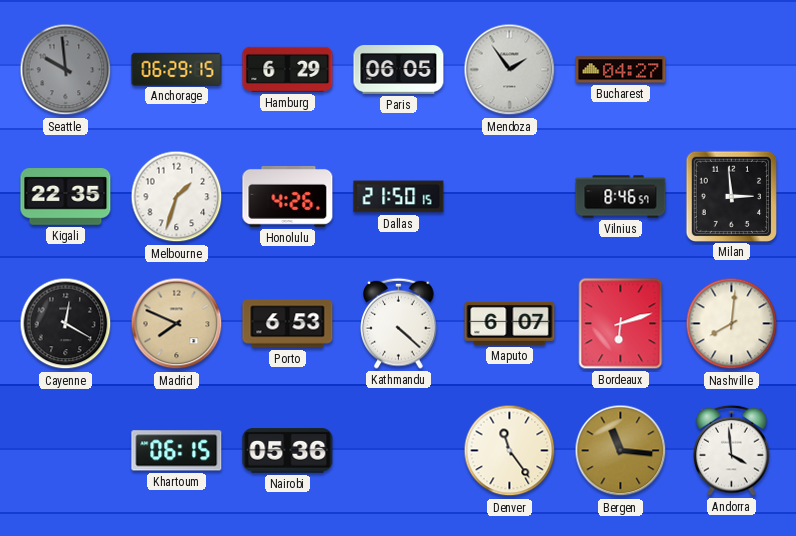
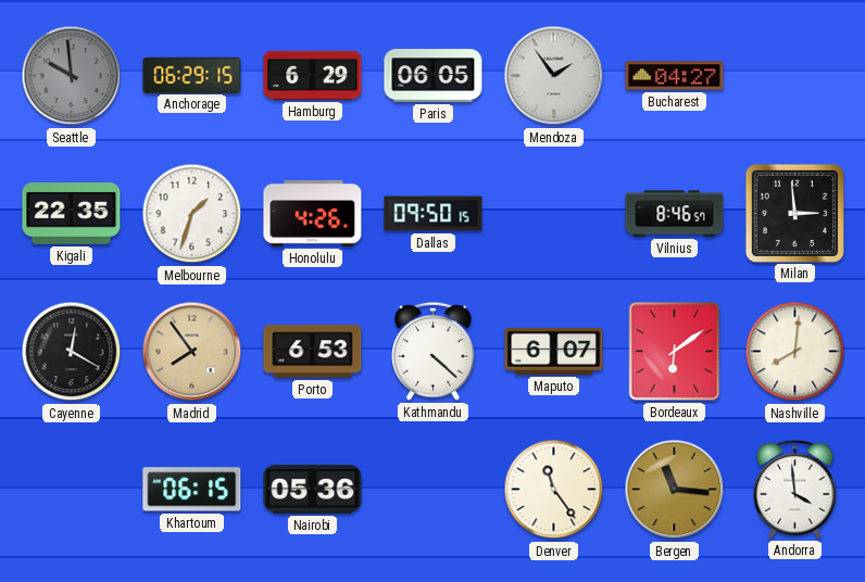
Dallas: 21:50 -> 09:50 (434, 214)
Madrid: 7:49 -> 7:54 (192, 352)
Bordeaux: 6:12 -> 6:09 (675, 352)
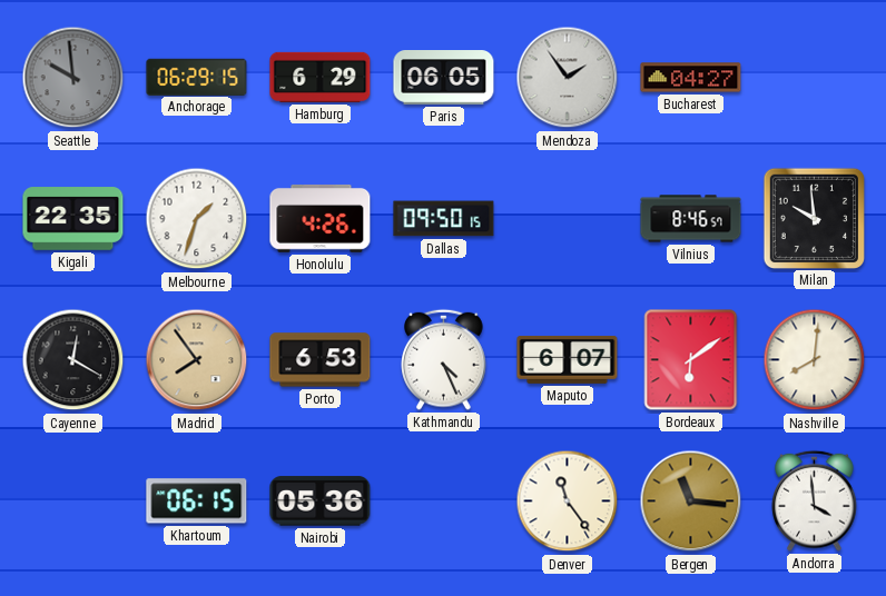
Milan: 2:59 -> 9:59 (814, 218)
Kathmandu: 4:22 -> 4:26 (444, 359)
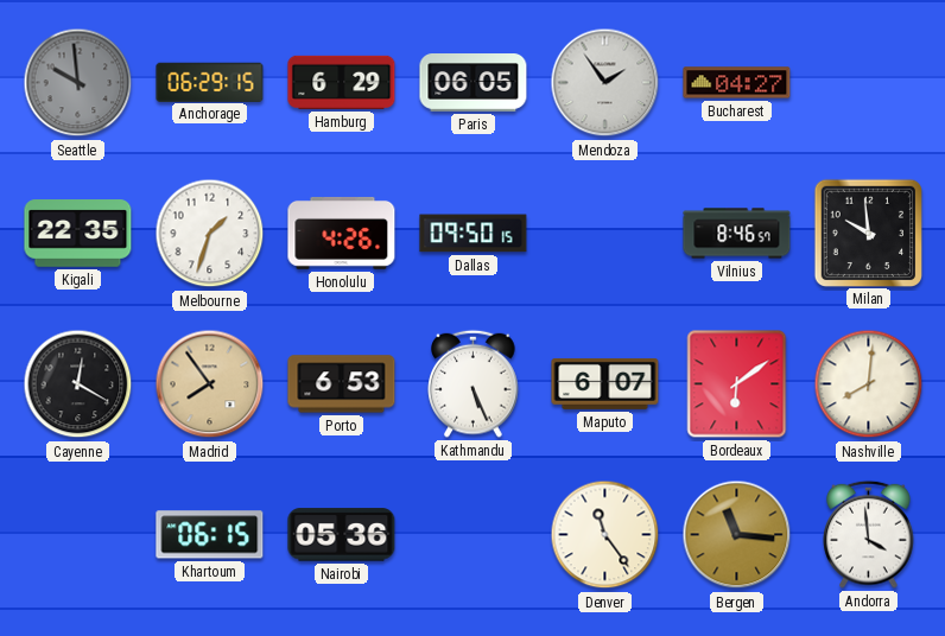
Kathmandu: 4:26 -> 5:26 (474, 383)
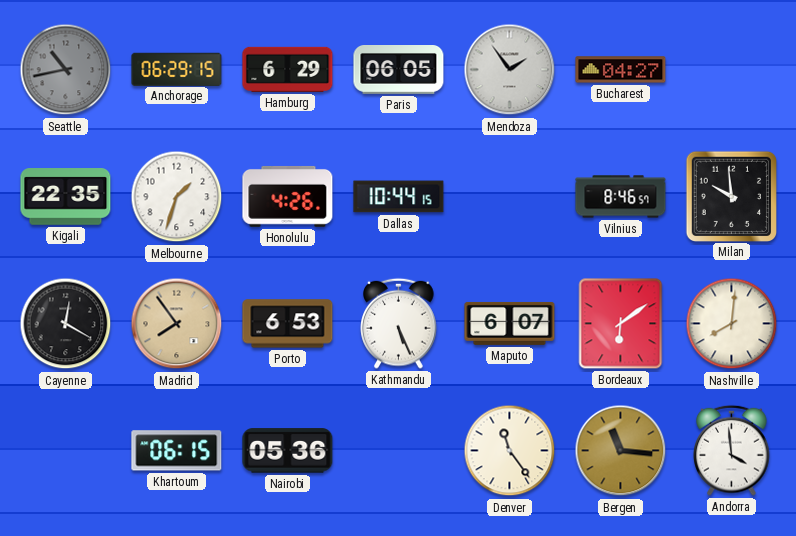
Seattle: 9:59 -> 10:43 (66, 70)
Dallas: 09:50 -> 10:44 (399, 197)
